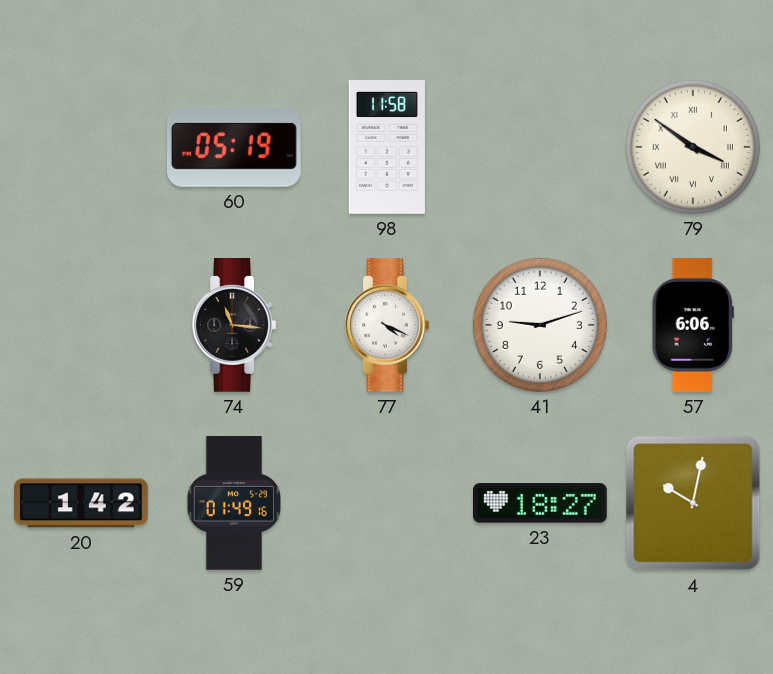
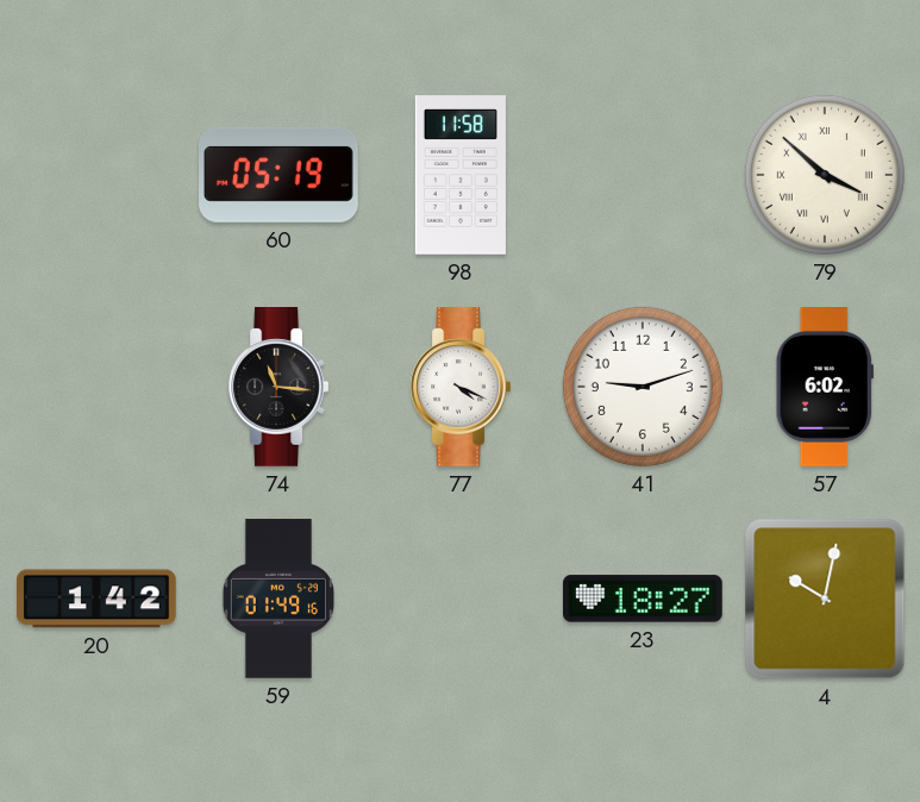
79: 3:51 -> 3:52 (825, 175)
57: 6:06 -> 6:02 (825, 387)
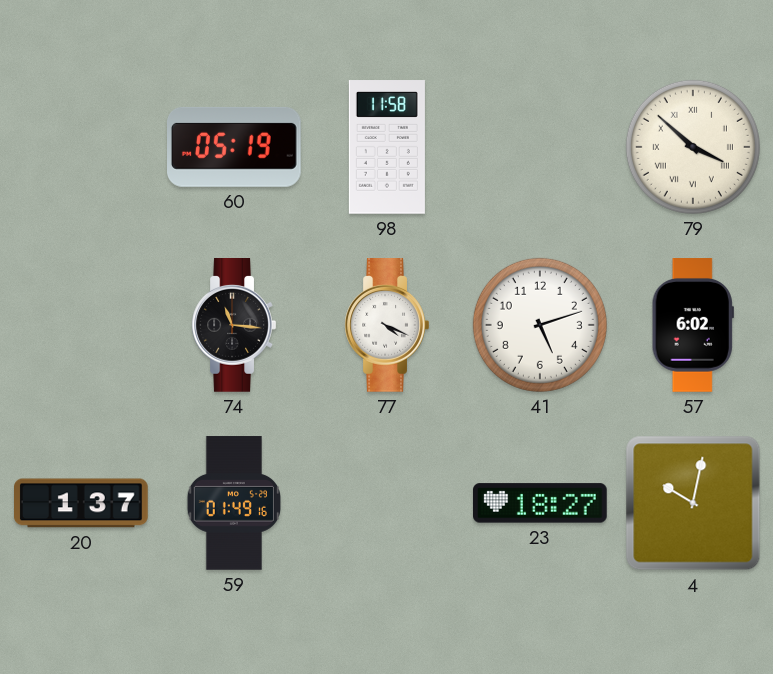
41: 9:12 -> 5:12 (540, 325)
20: 1:42 -> 1:37 (82, 503)
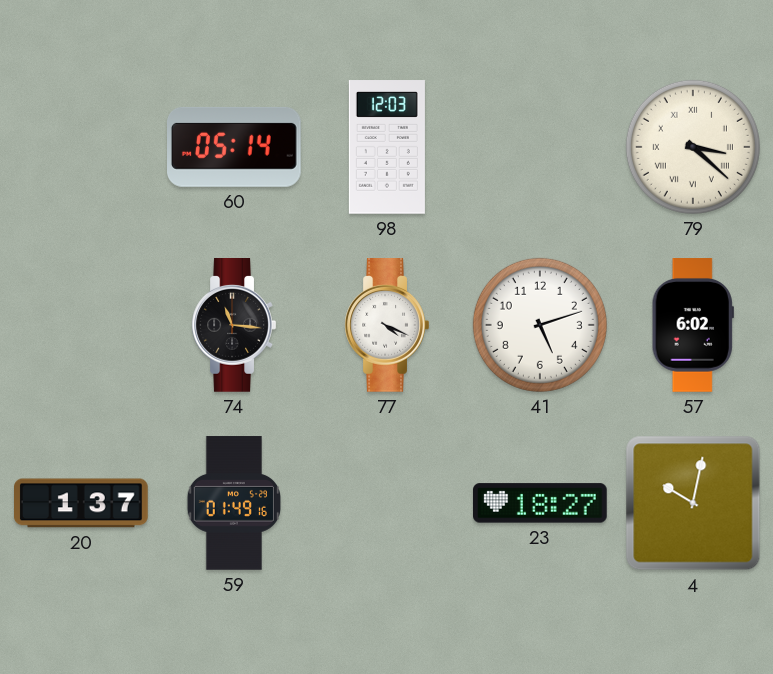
60: 05:19 -> 05:14 (235, 147)
98: 11:58 -> 12:03 (387, 147)
79: 3:52 -> 3:22 (693, 147)
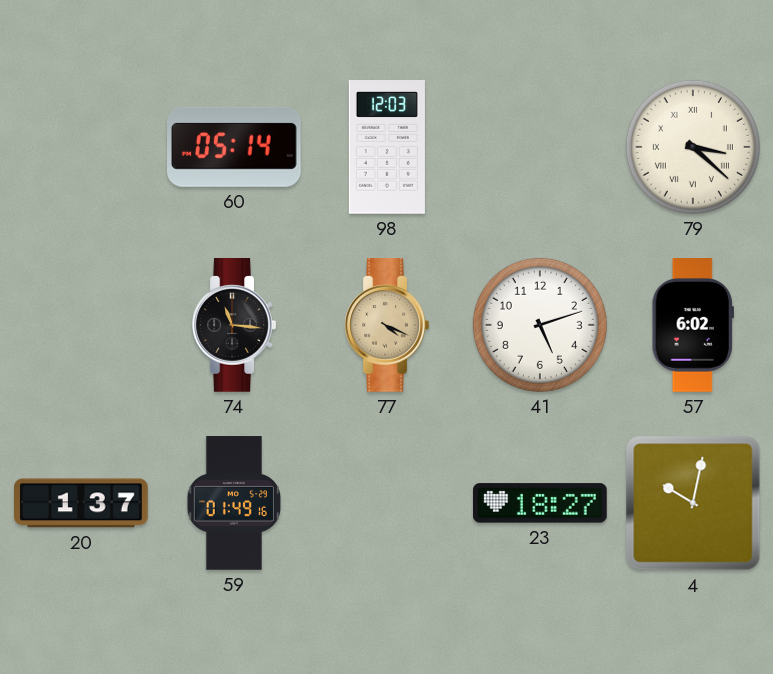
77 dial: white -> champagne (387, 326)
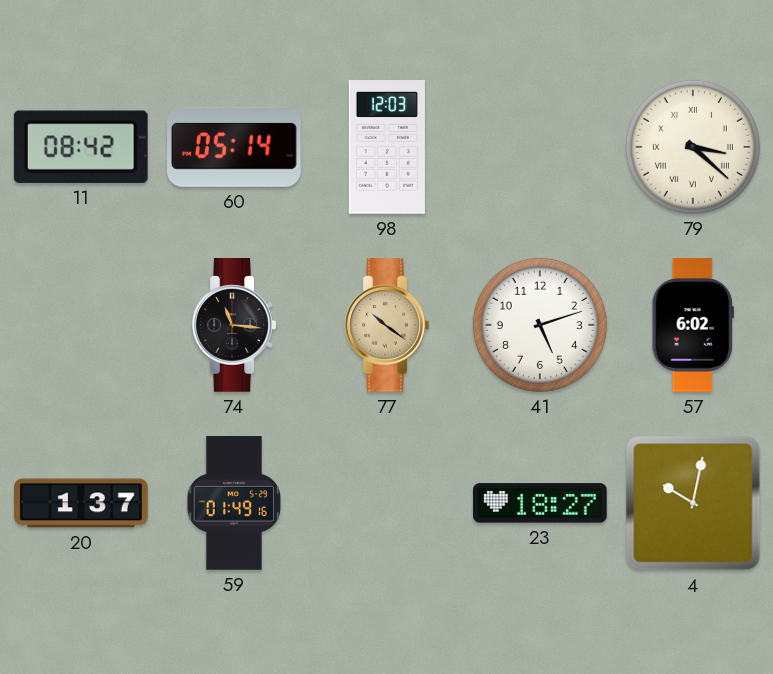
11: none -> 08:42 (81, 147)
77: 4:19 -> 10:21 (387, 326)
